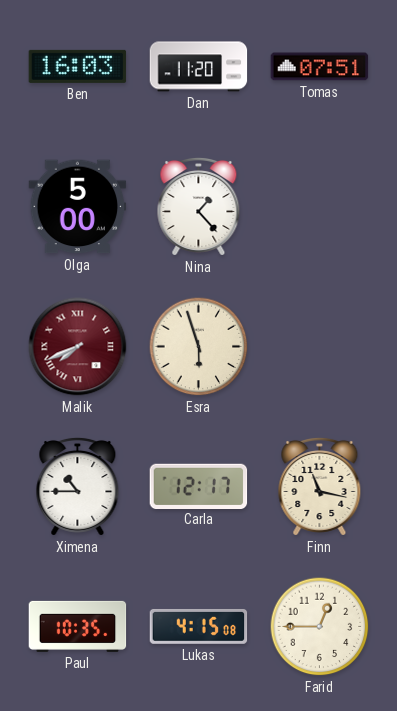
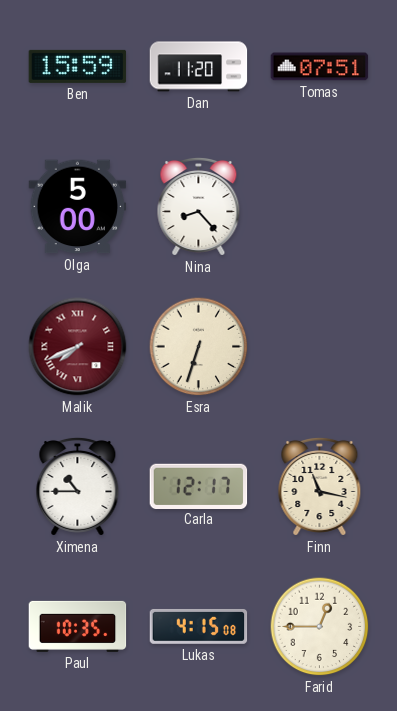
Ben: 16:03 -> 15:59 (78, 66)
Nina: 1:23 -> 8:23 (199, 206)
Esra: 5:57 -> 6:33 (199, 347)
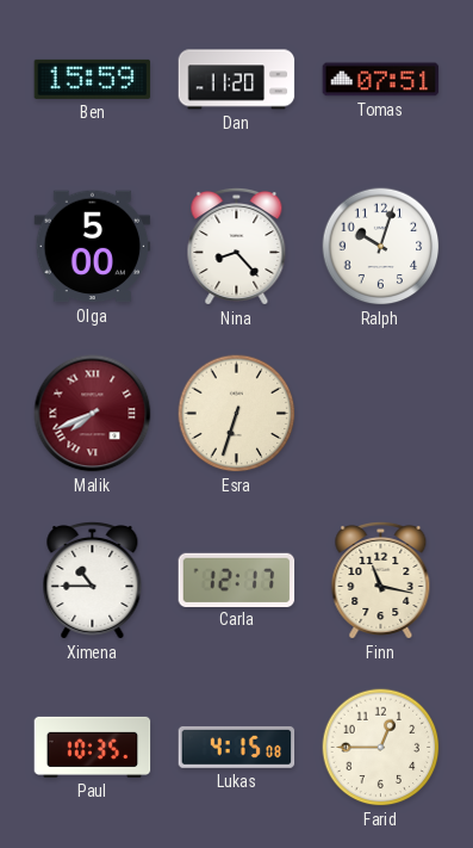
Ralph: none -> 10:03 (381, 247)
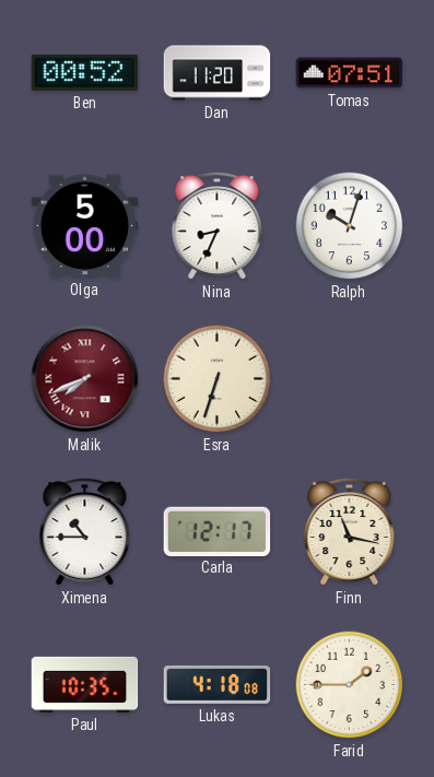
Ben: 15:59 -> 00:52 (85, 72)
Nina: 8:23 -> 8:34 (218, 225)
Lukas: 4:15 -> 4:18 (218, 684)
Farid: 12:45 -> 1:45 (350, 685)
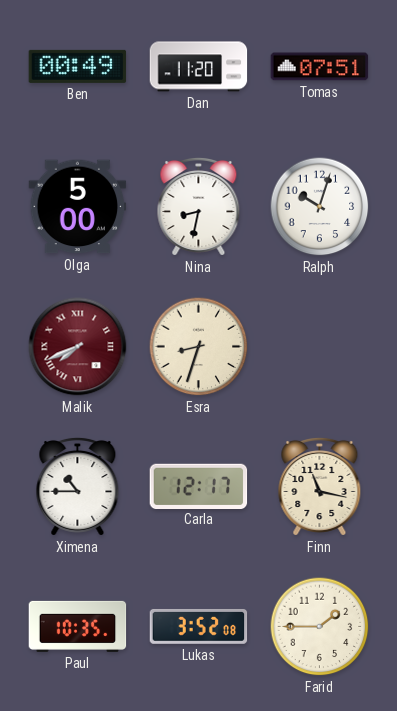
Ben: 00:52 -> 00:49 (78, 66)
Nina: 8:34 -> 8:32 (199, 206)
Esra: 6:33 -> 8:33 (199, 347)
Lukas: 4:18 -> 3:52 (199, 626)
